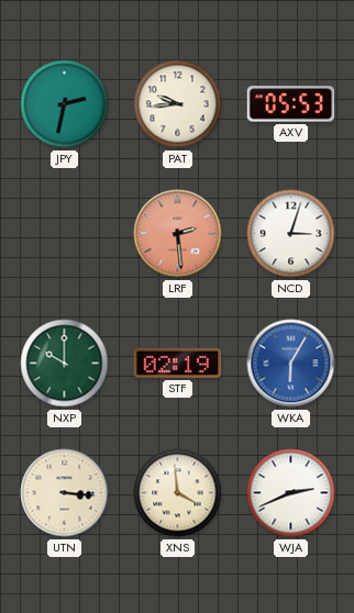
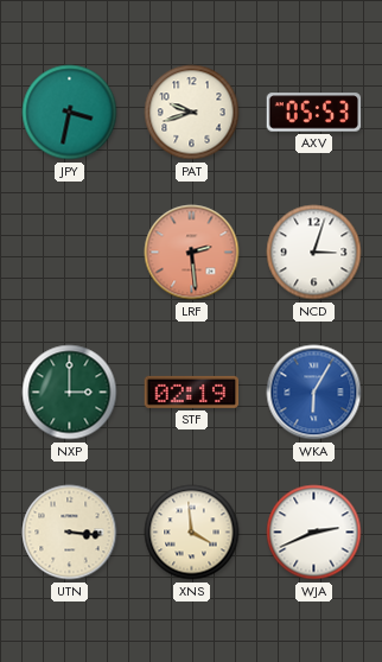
JPY: 2:32 -> 3:32 (70, 113)
PAT: 9:44 -> 9:42 (192, 113)
NXP: 10:00 -> 3:00 (70, 393)
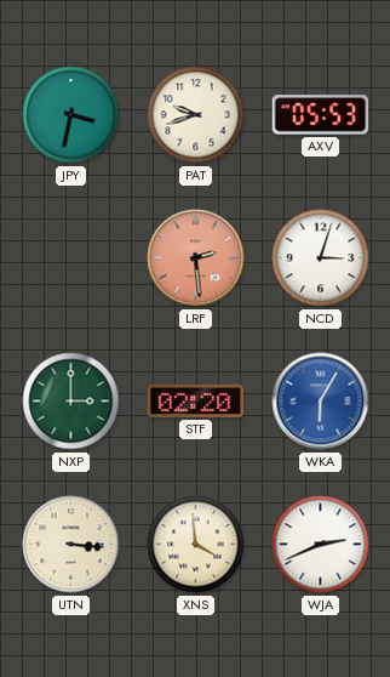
STF: 02:19 -> 02:20 (196, 400)
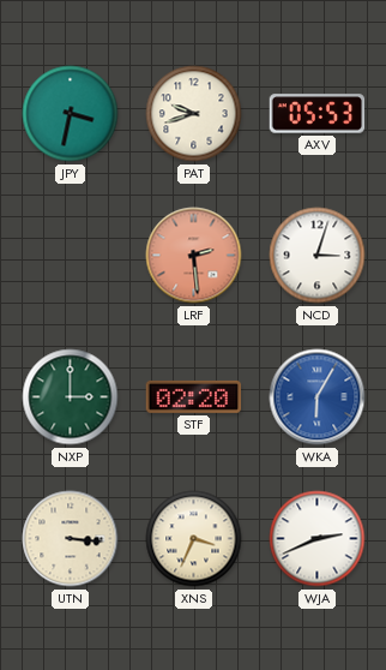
XNS: 3:59 -> 3:34 (194, 539)
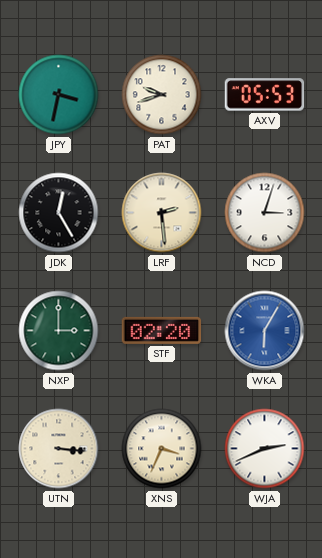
JDK: none -> 12:25 (59, 213)
LRF dial: salmon -> cream (162, 213)
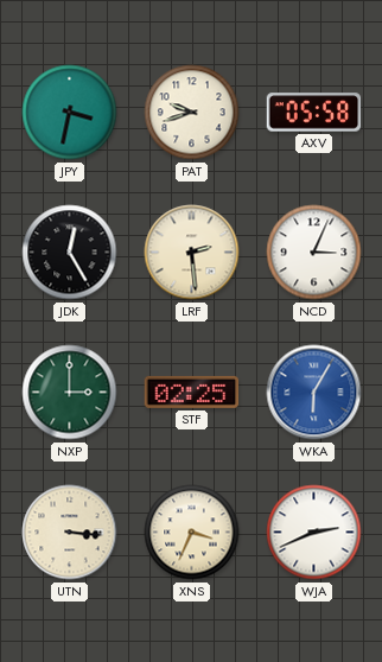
AXV: 05:53 -> 05:58 (314, 113)
NCD: 3:03 -> 3:04 (314, 253)
STF: 02:20 -> 02:25 (192, 392)
